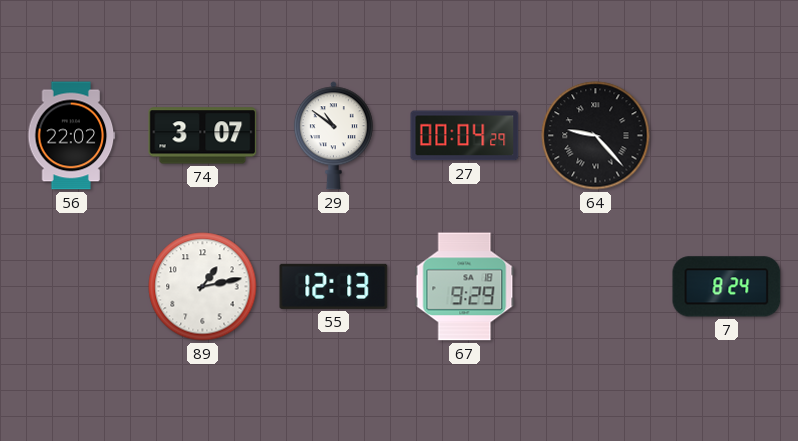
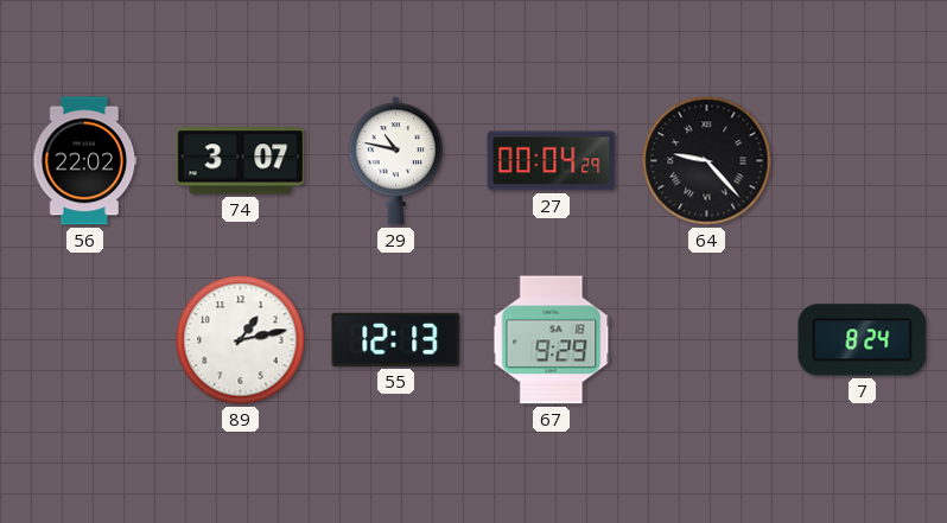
29: 10:51 -> 10:47 (395, 161)
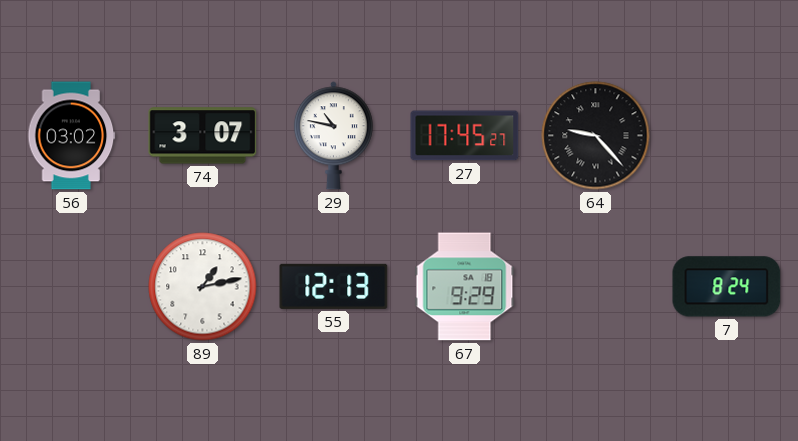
56: 22:02 -> 03:02 (72, 136)
27: 00:04 -> 17:45 (465, 136)
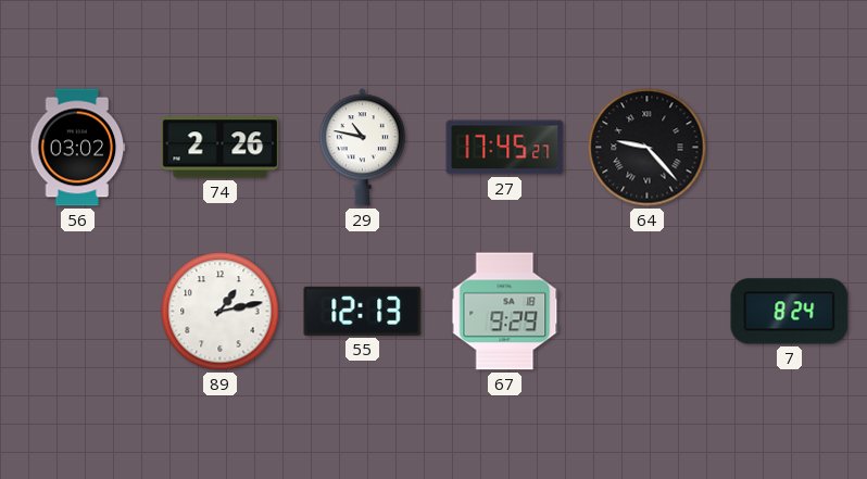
74: 3:07 -> 2:26 (221, 148)
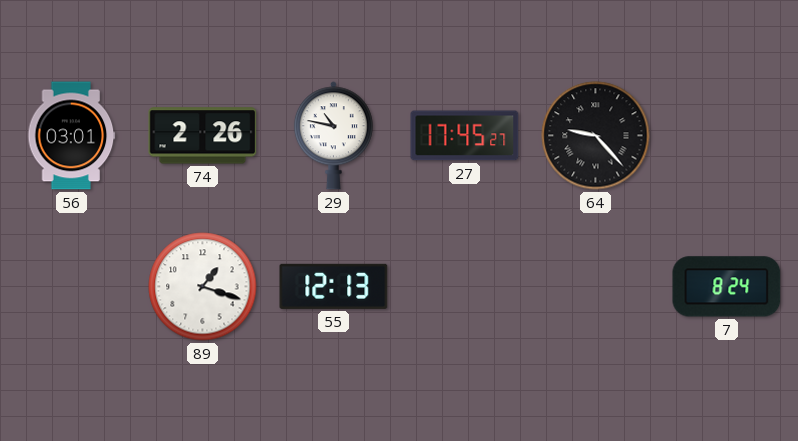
56: 03:02 -> 03:01 (72, 136)
89: 1:13 -> 1:18 (203, 287)
67: 9:29 -> none (505, 312)
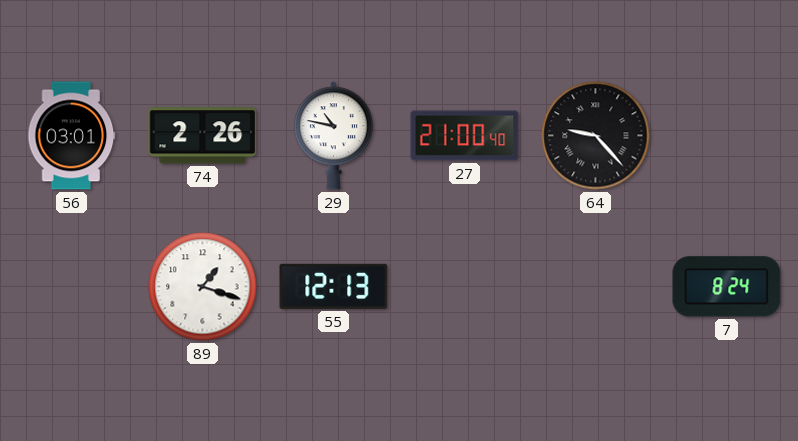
27: 17:45 -> 21:00 (465, 136)
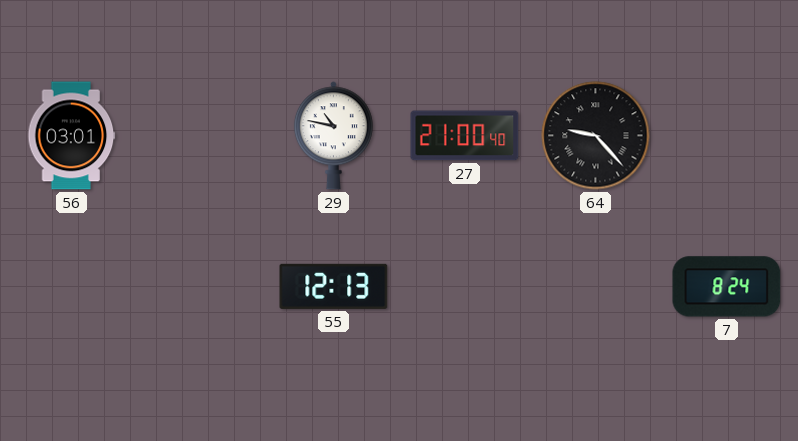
74: 2:26 -> none (203, 136)
89: 1:18 -> none (203, 287)
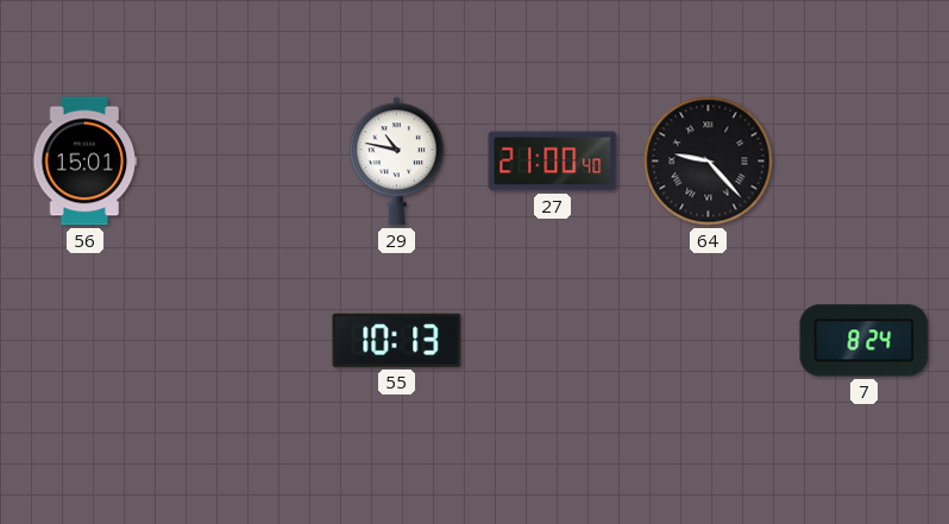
56: 03:01 -> 15:01 (86, 162)
55: 12:13 -> 10:13 (397, 340)
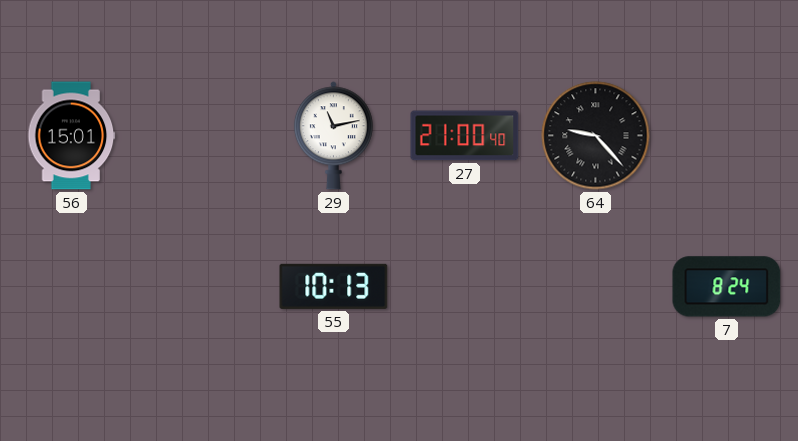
29: 10:47 -> 11:13 (333, 136)
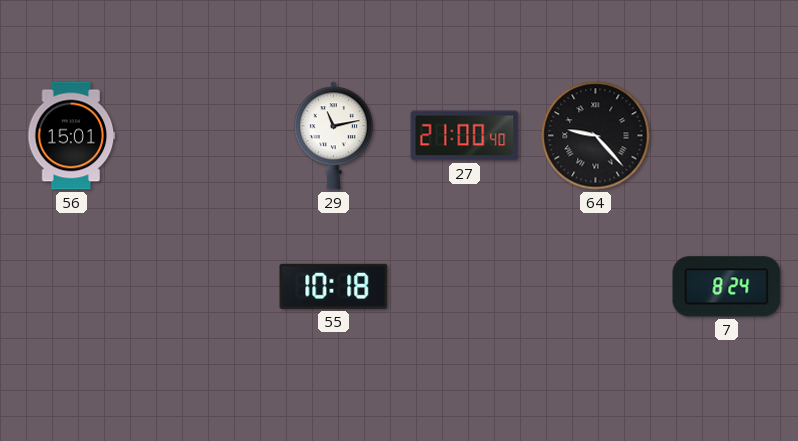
55: 10:13 -> 10:18 (334, 286)
